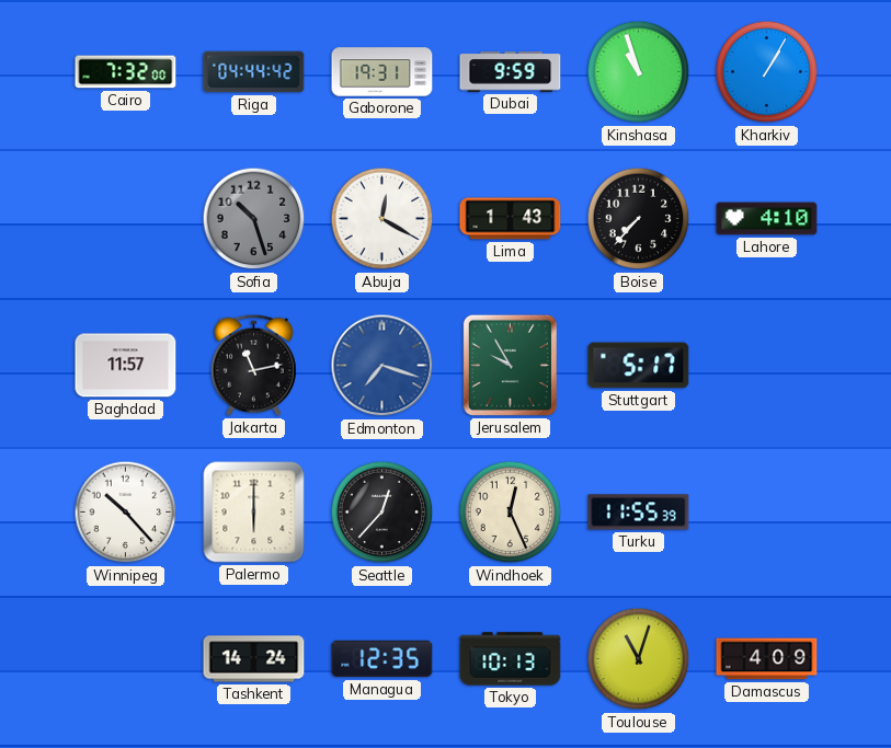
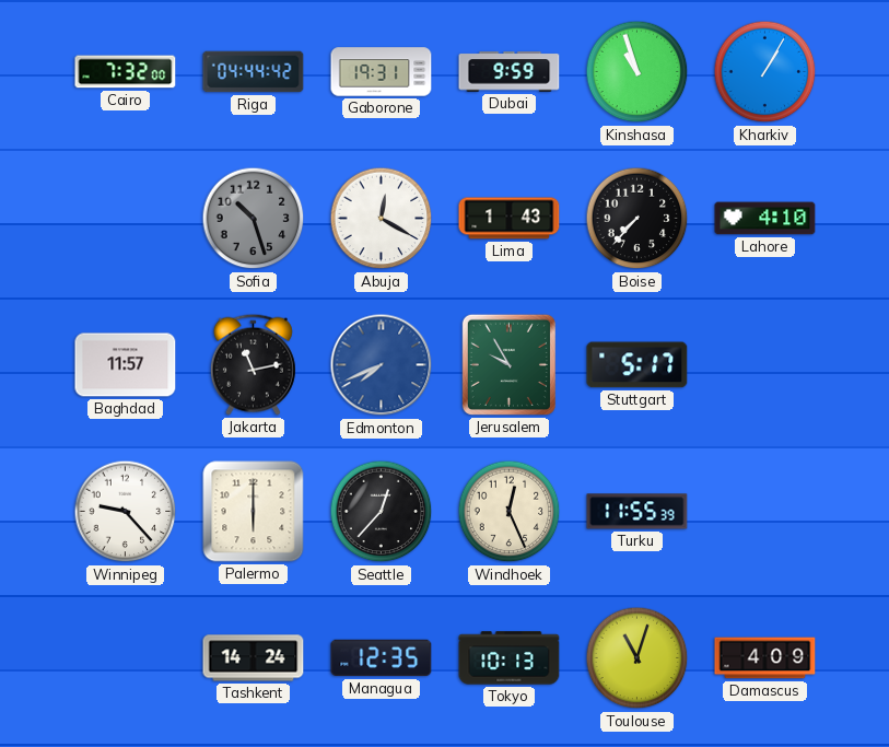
Edmonton: 7:18 -> 7:41 (382, 365)
Winnipeg: 10:23 -> 9:23 (126, 512)
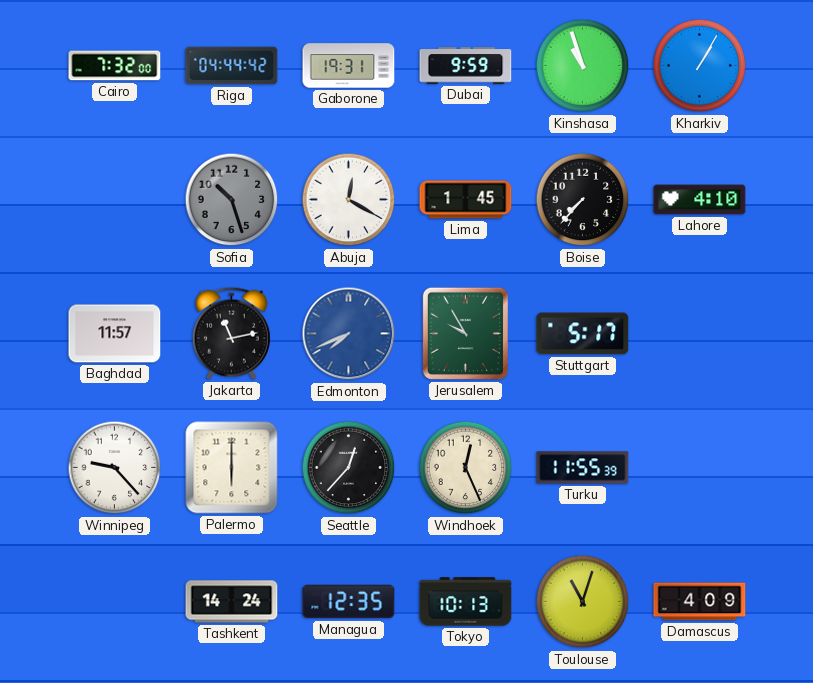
Lima: 1:43 -> 1:45 (466, 200)
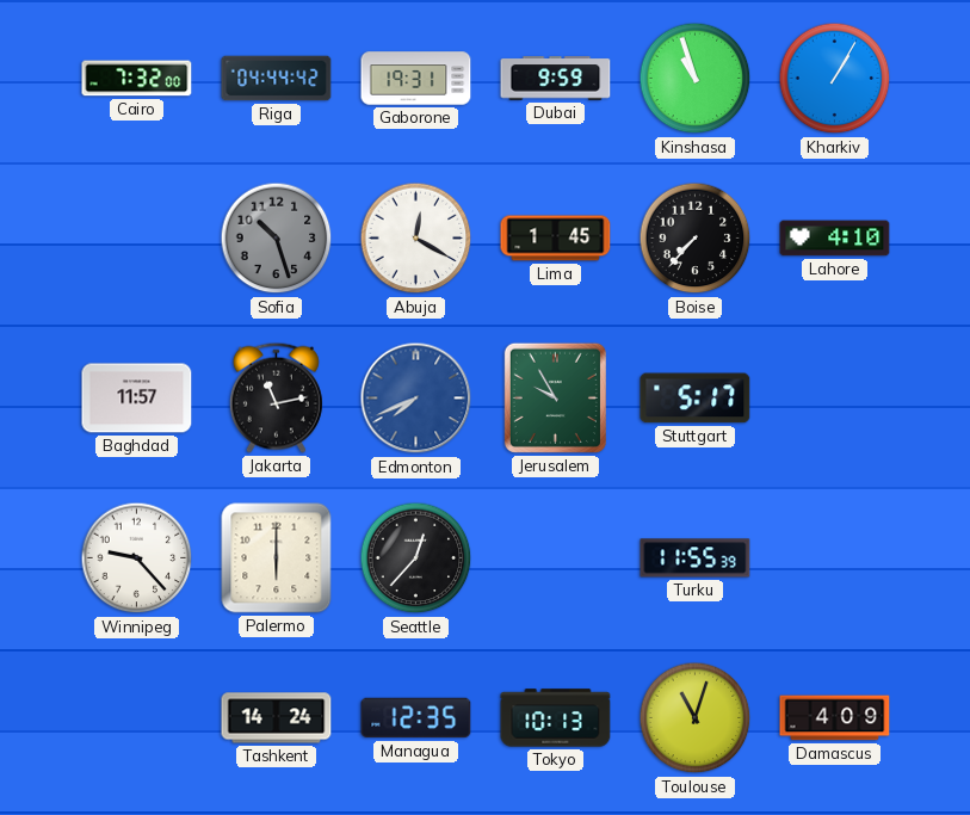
Windhoek: 12:26 -> none (466, 468)
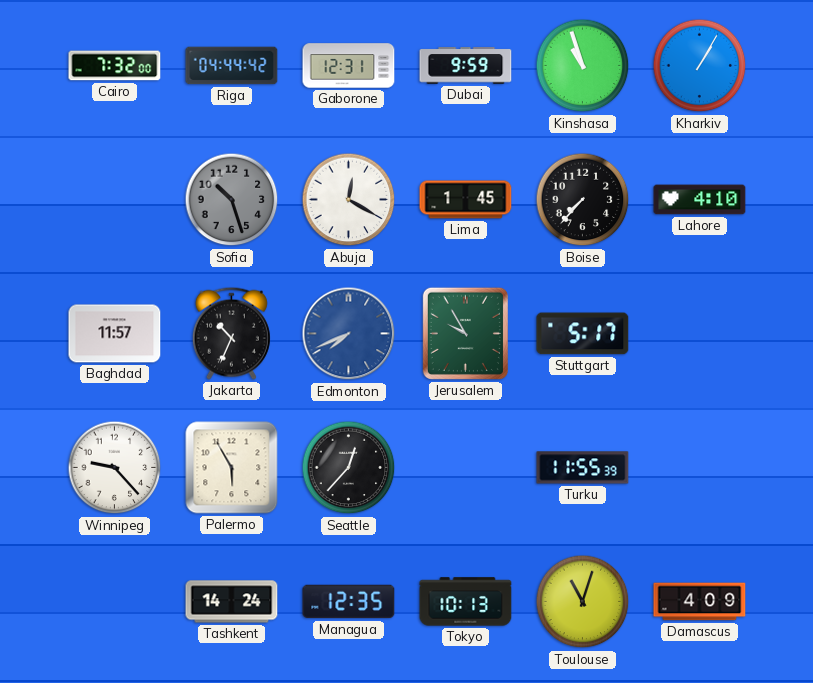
Gaborone: 19:31 -> 12:31 (349, 66)
Jakarta: 11:13 -> 10:34 (231, 333)
Palermo: 6:00 -> 5:55 (232, 468)
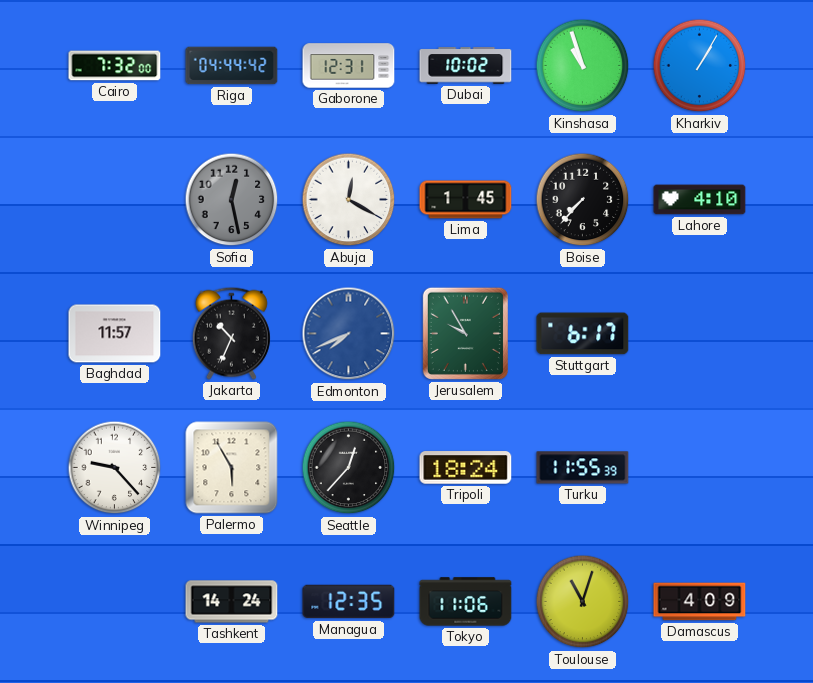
Dubai: 9:59 -> 10:02 (466, 66)
Sofia: 10:27 -> 12:28 (232, 200)
Stuttgart: 5:17 -> 6:17 (583, 334)
Tripoli: none -> 18:24 (466, 468)
Tokyo: 10:13 -> 11:06 (466, 602)
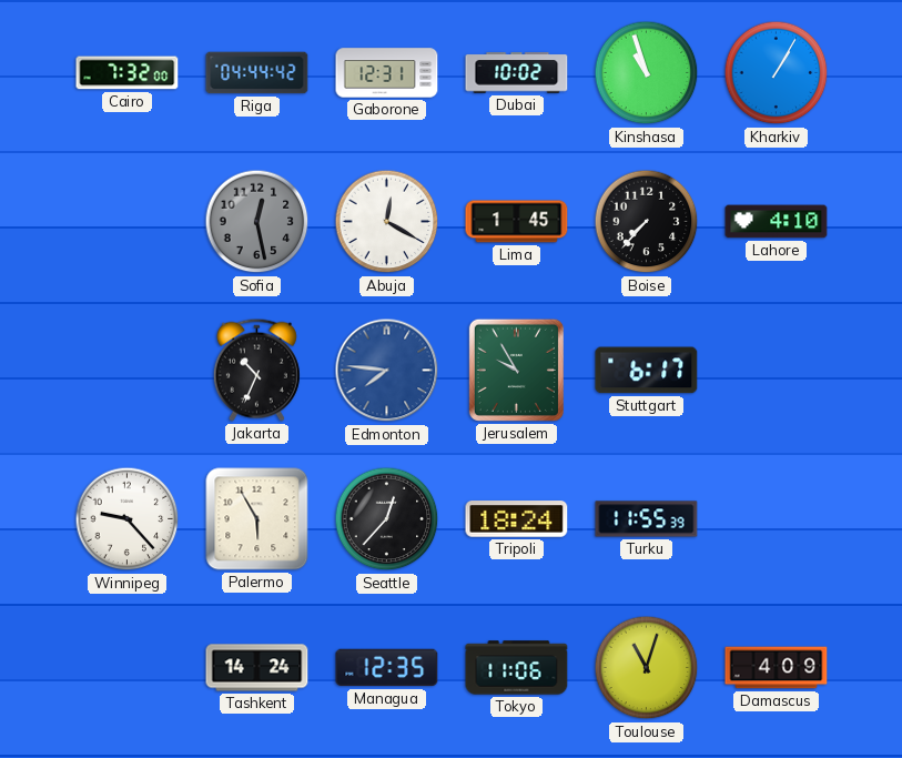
Baghdad: 11:57 -> none (115, 334)
Edmonton: 7:41 -> 7:46 (387, 371)
